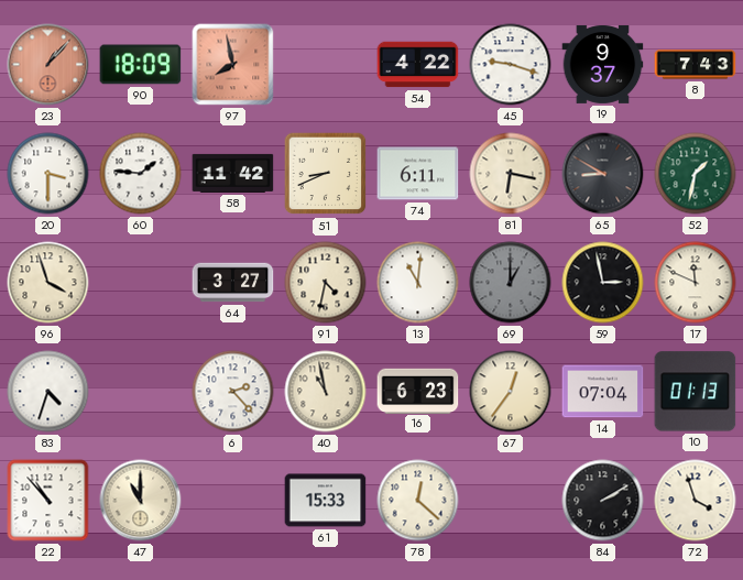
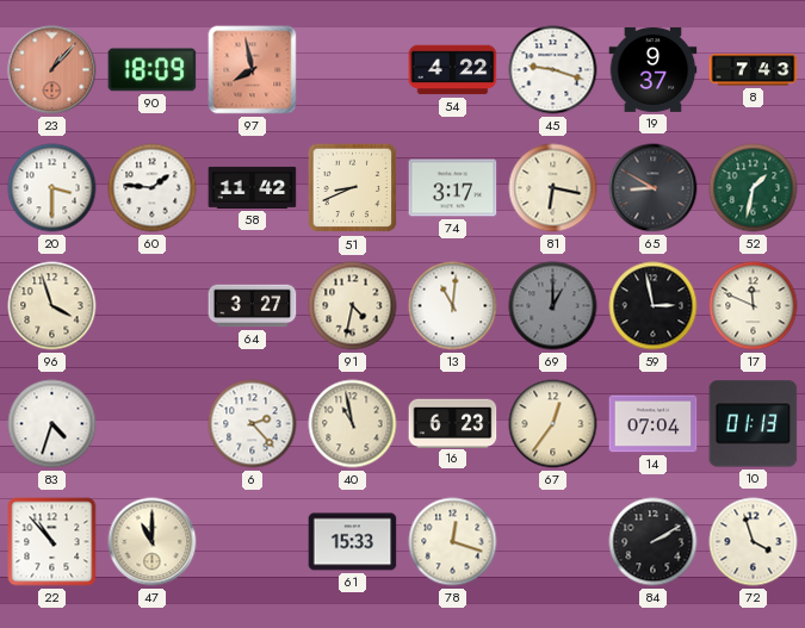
74: 6:11 -> 3:17 (453, 188)
78: 12:22 -> 12:18 (453, 542)
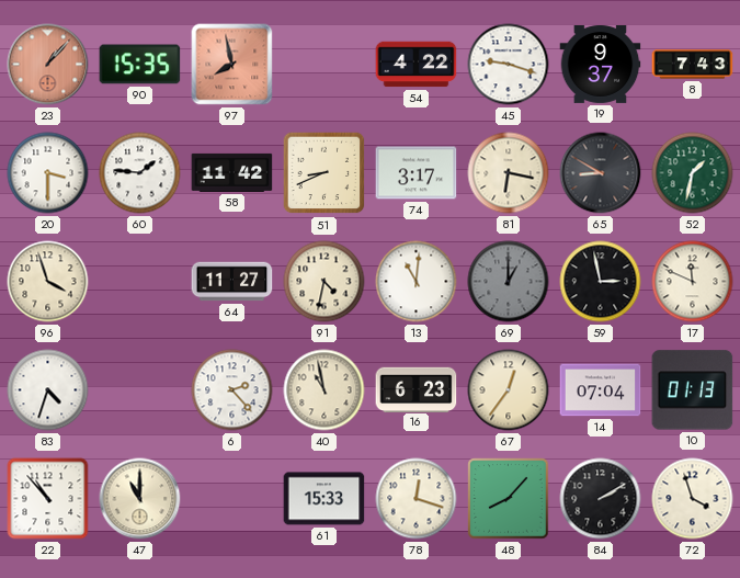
90: 18:09 -> 15:35 (140, 65)
64: 3:27 -> 11:27 (232, 282)
48: none -> 8:07 (509, 499)
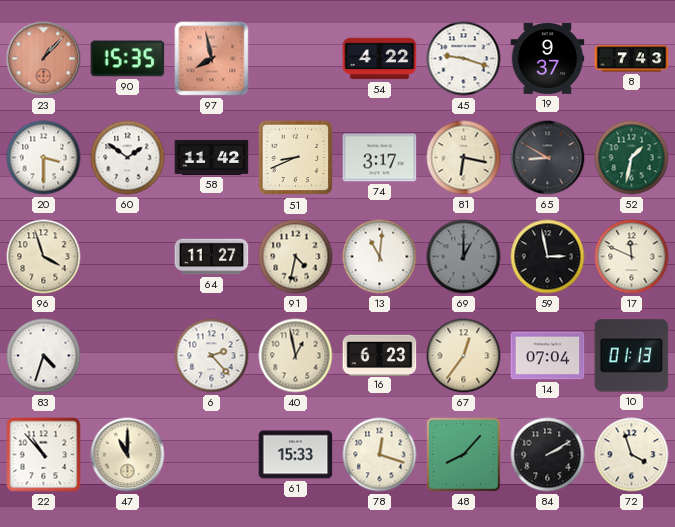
60: 1:46 -> 1:51 (128, 158)
40: 10:58 -> 12:58 (296, 356)
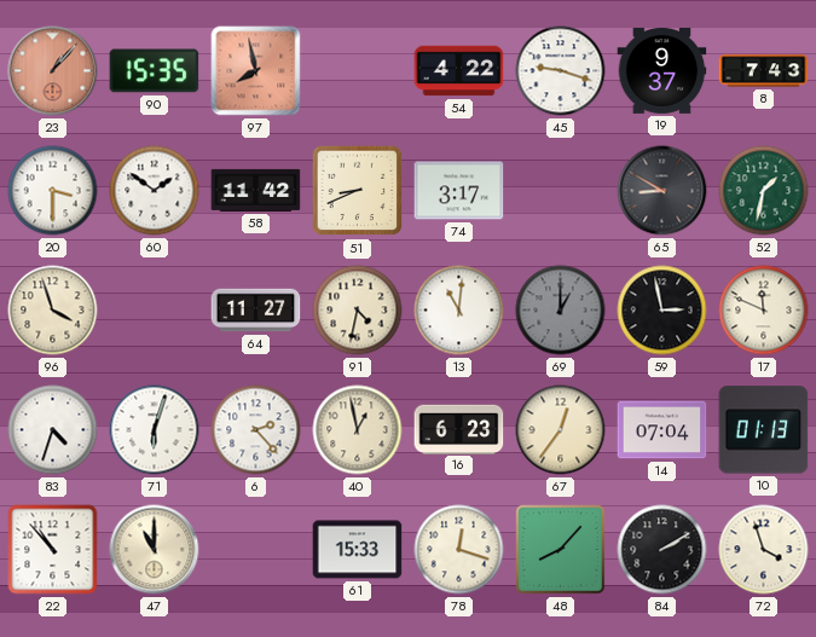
81: 6:17 -> none (464, 158)
71: none -> 6:03 (155, 430)
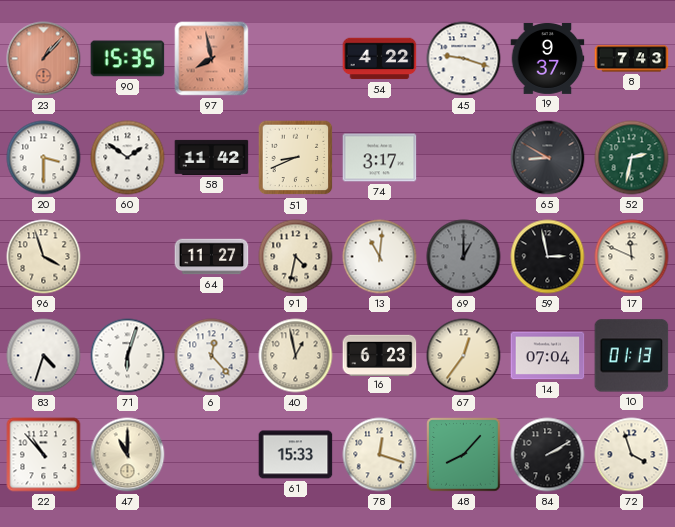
52: 1:32 -> 2:32 (632, 158)
6: 2:23 -> 12:23 (212, 356)
